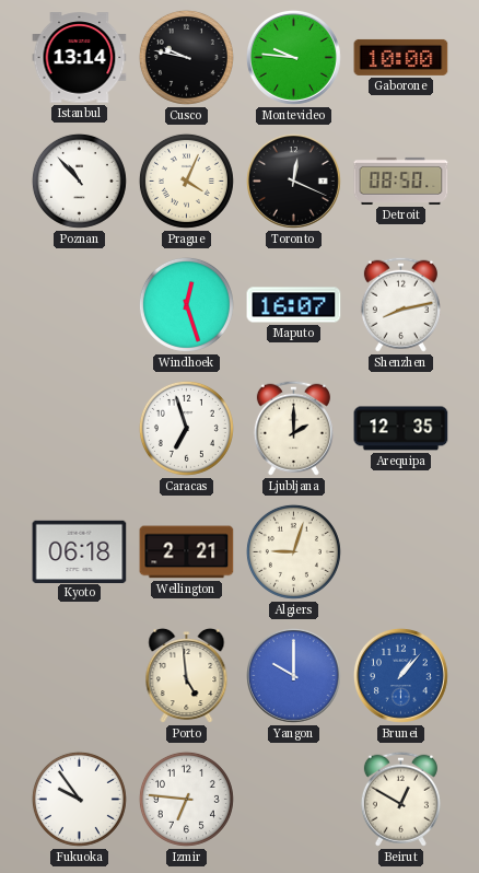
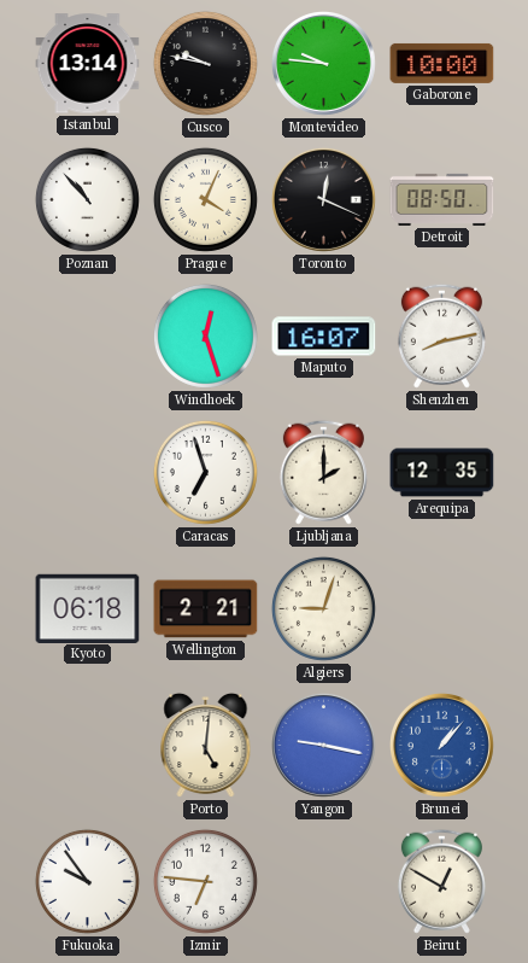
Porto: 4:59 -> 5:01 (206, 746)
Yangon: 10:00 -> 9:17 (323, 745)
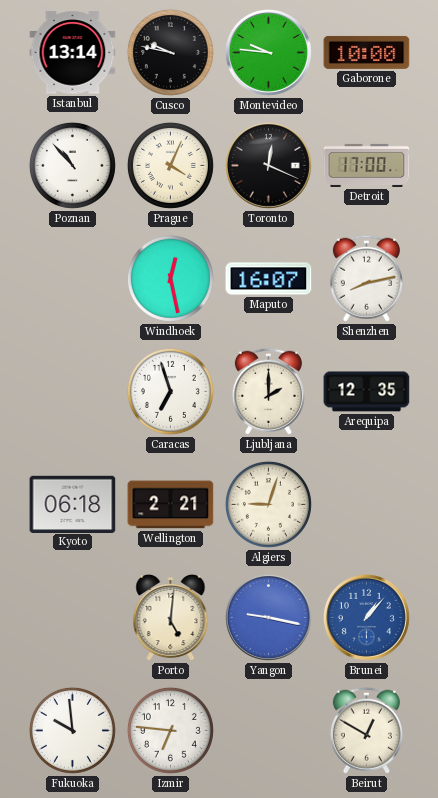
Detroit: 08:50 -> 17:00 (367, 165)
Windhoek: 12:27 -> 12:28 (170, 278)
Fukuoka: 9:54 -> 9:59 (72, 730)
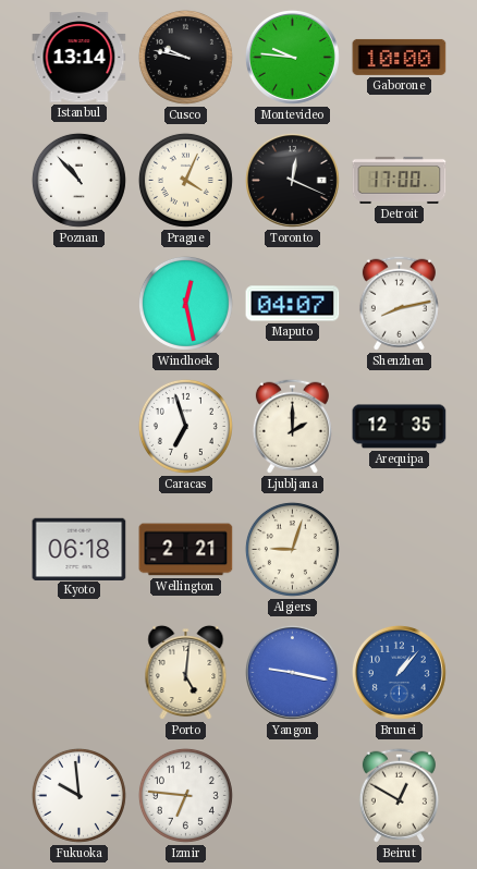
Maputo: 16:07 -> 04:07 (293, 304)
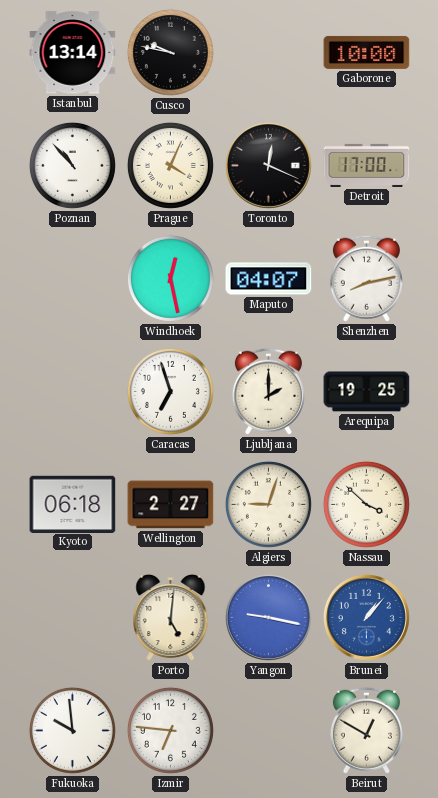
Montevideo: 9:46 -> none (292, 57)
Arequipa: 12:35 -> 19:25 (367, 392)
Wellington: 2:21 -> 2:27 (171, 505)
Nassau: none -> 3:52 (366, 504)
